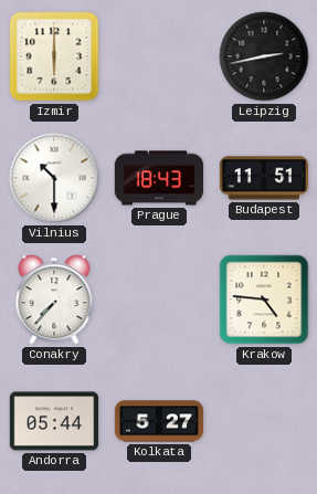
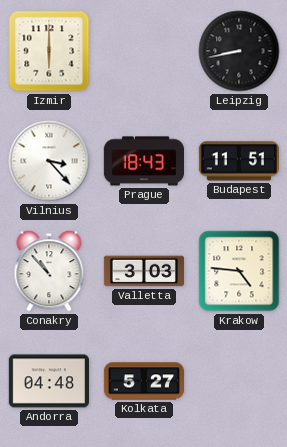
Leipzig: 2:43 -> 8:43 (239, 51)
Vilnius: 10:30 -> 3:23 (49, 161)
Conakry: 7:37 -> 10:53 (49, 271)
Valletta: none -> 3:03 (144, 271)
Andorra: 05:44 -> 04:48 (48, 381)
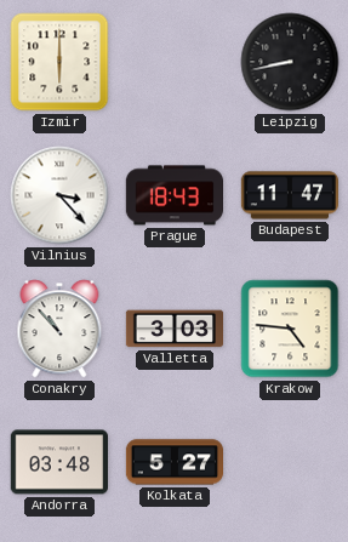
Budapest: 11:51 -> 11:47 (289, 195)
Andorra: 04:48 -> 03:48 (58, 462)
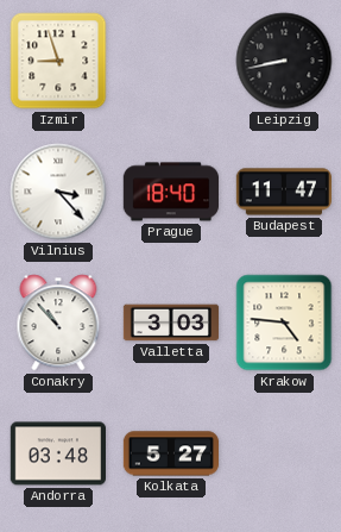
Izmir: 6:00 -> 8:57 (58, 61)
Prague: 18:43 -> 18:40 (170, 192)
